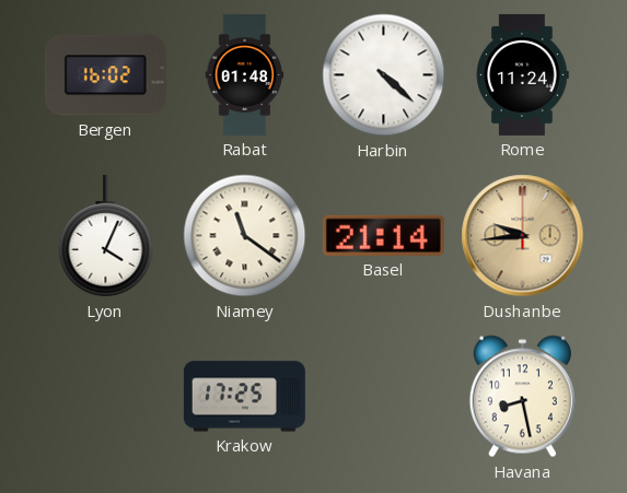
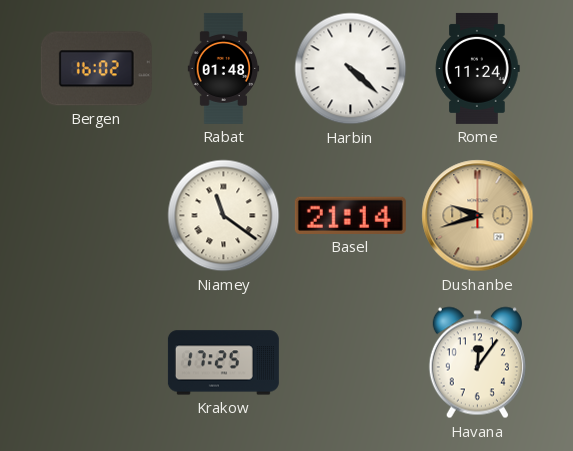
Lyon: 4:04 -> none (106, 236)
Dushanbe: 9:44 -> 9:42 (478, 216)
Havana: 8:28 -> 12:06 (477, 363)
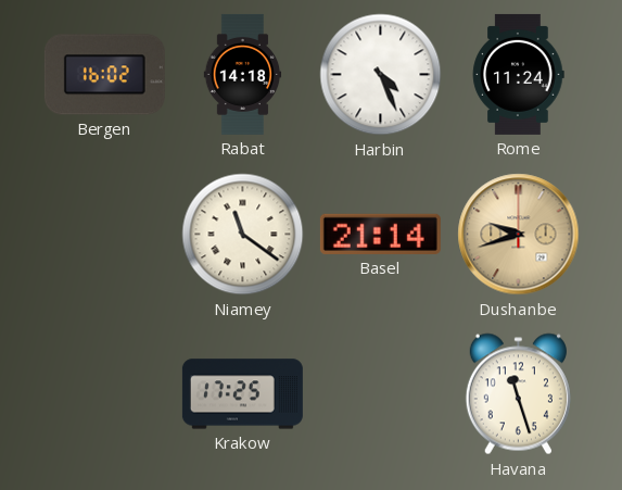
Rabat: 01:48 -> 14:18 (243, 74)
Harbin: 4:22 -> 4:26 (381, 75)
Havana: 12:06 -> 11:27 (518, 394)
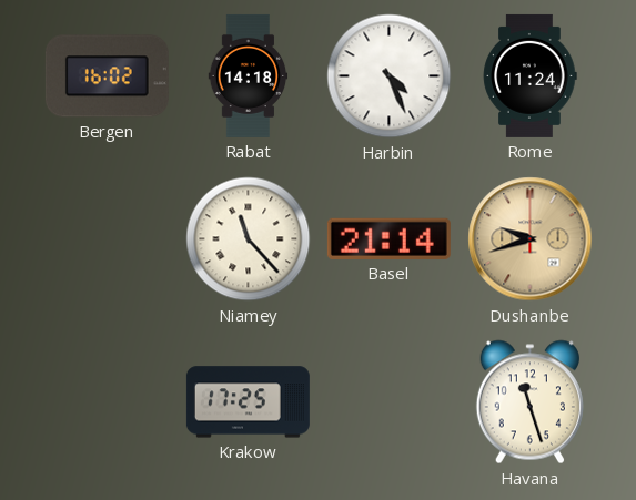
Niamey: 11:21 -> 11:23 (249, 239)
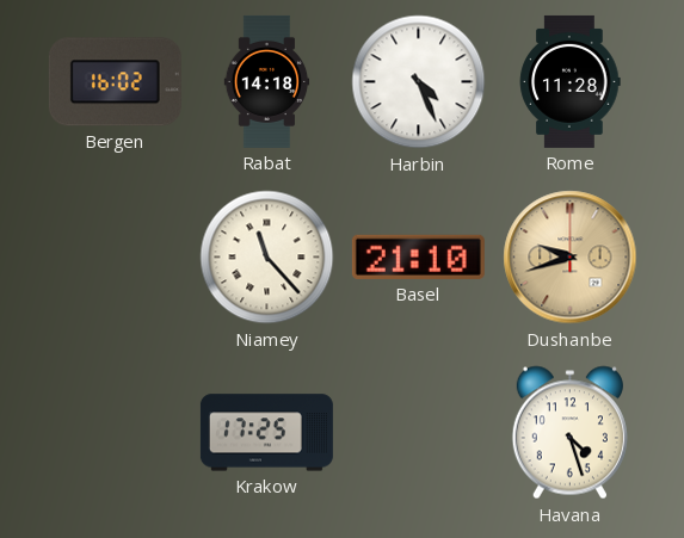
Rome: 11:24 -> 11:28 (569, 81)
Basel: 21:14 -> 21:10 (418, 256)
Havana: 11:27 -> 4:27 (569, 433)
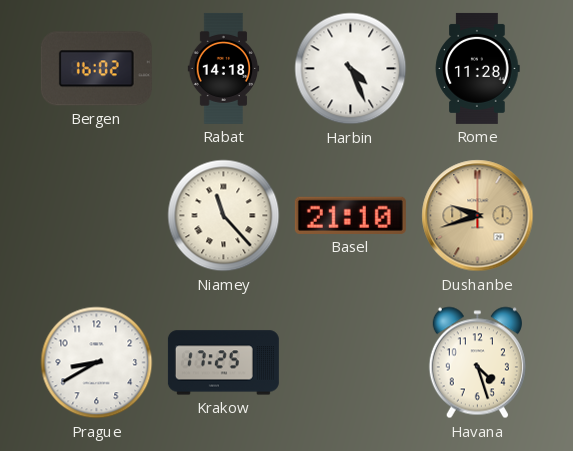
Prague: none -> 8:40 (97, 363)
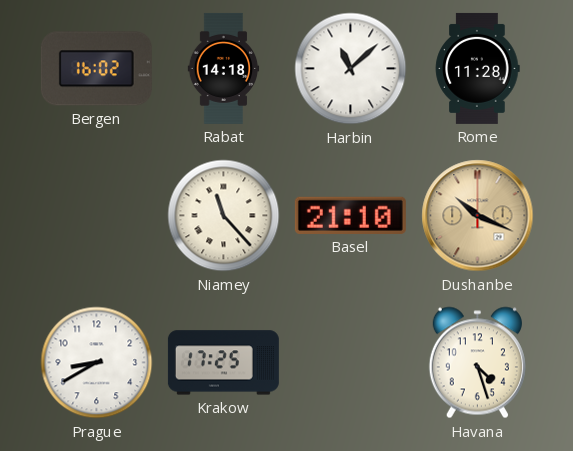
Harbin: 4:26 -> 11:08 (351, 69)
Dushanbe: 9:42 -> 10:19 (478, 216)
